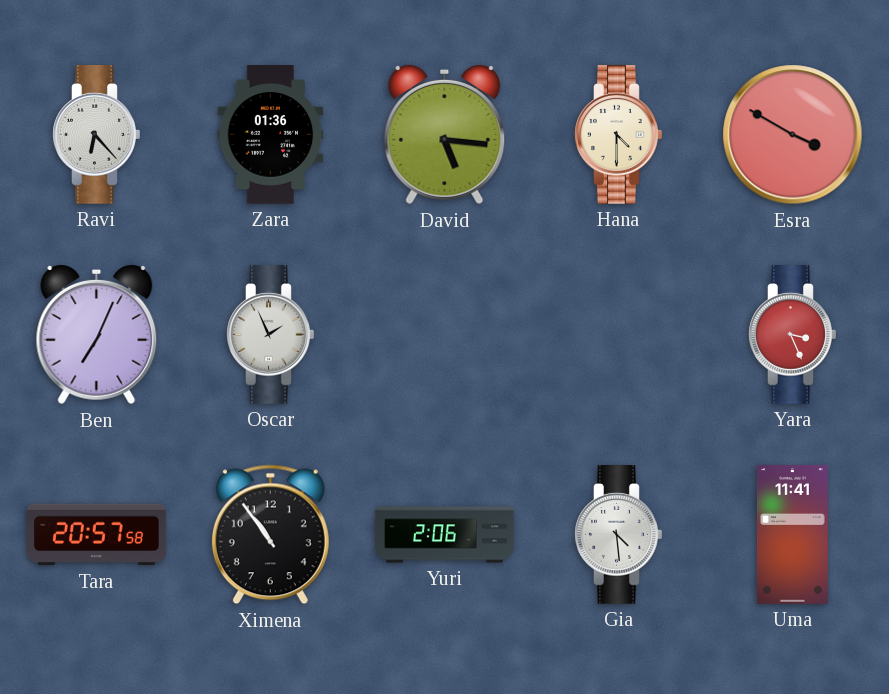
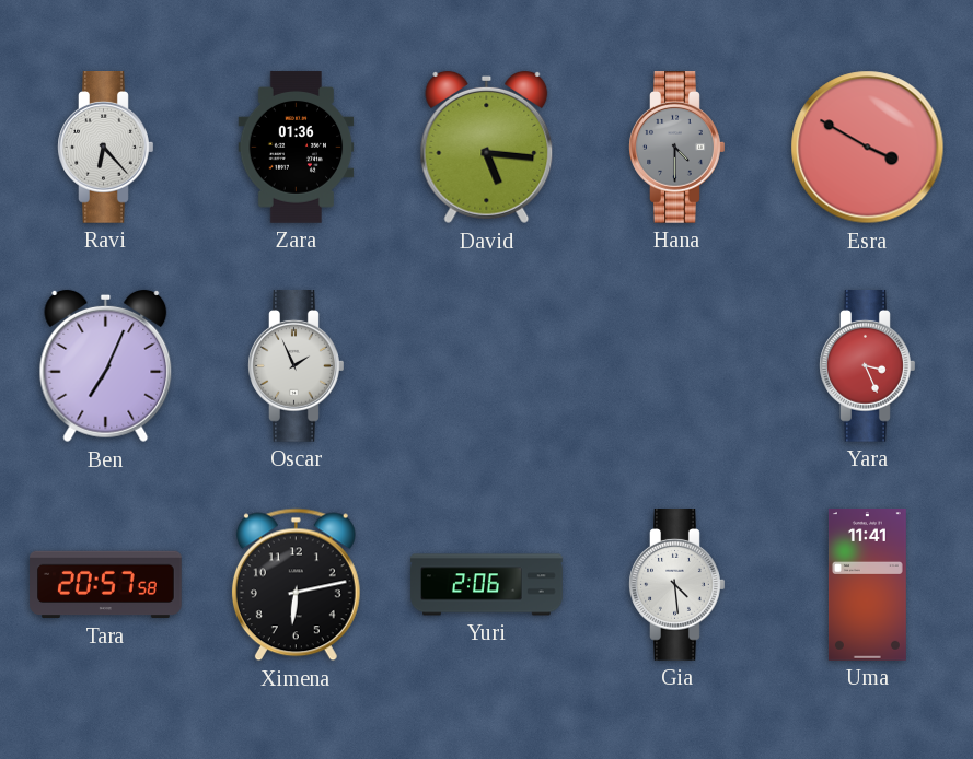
Hana dial: cream -> grey (677, 148)
Ximena: 10:54 -> 6:13 (296, 585)
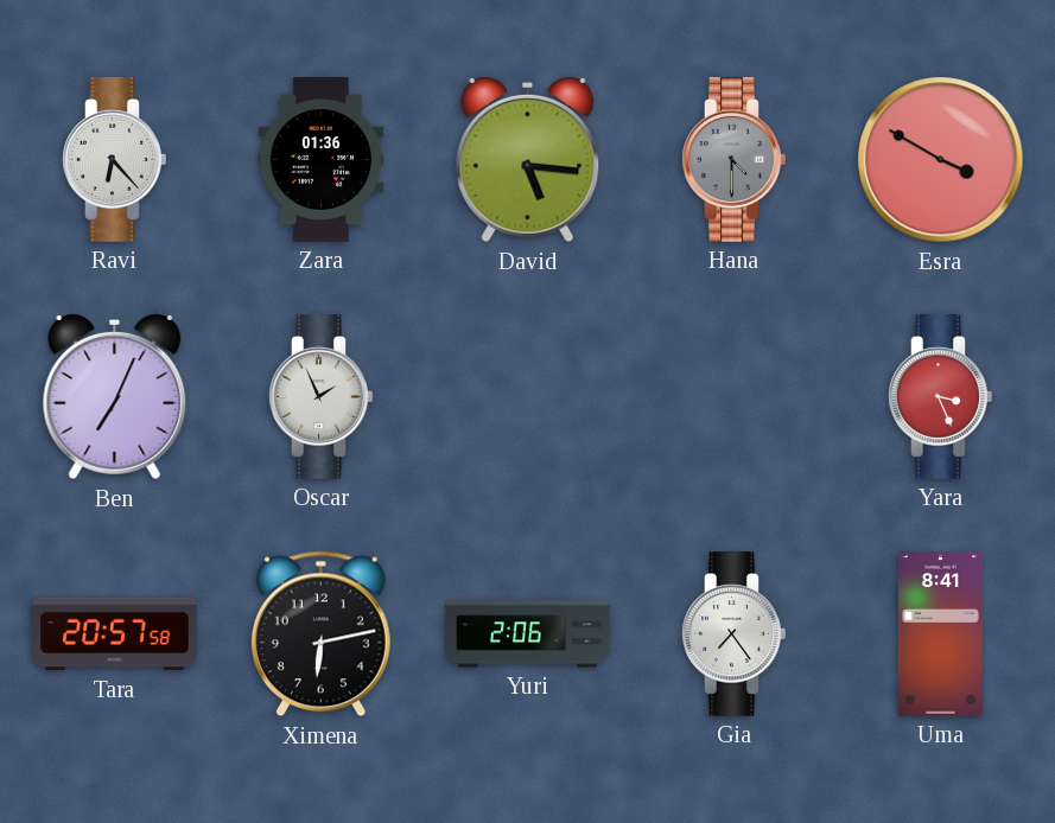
Gia: 4:29 -> 7:24 (735, 634)
Uma: 11:41 -> 8:41 (940, 634)
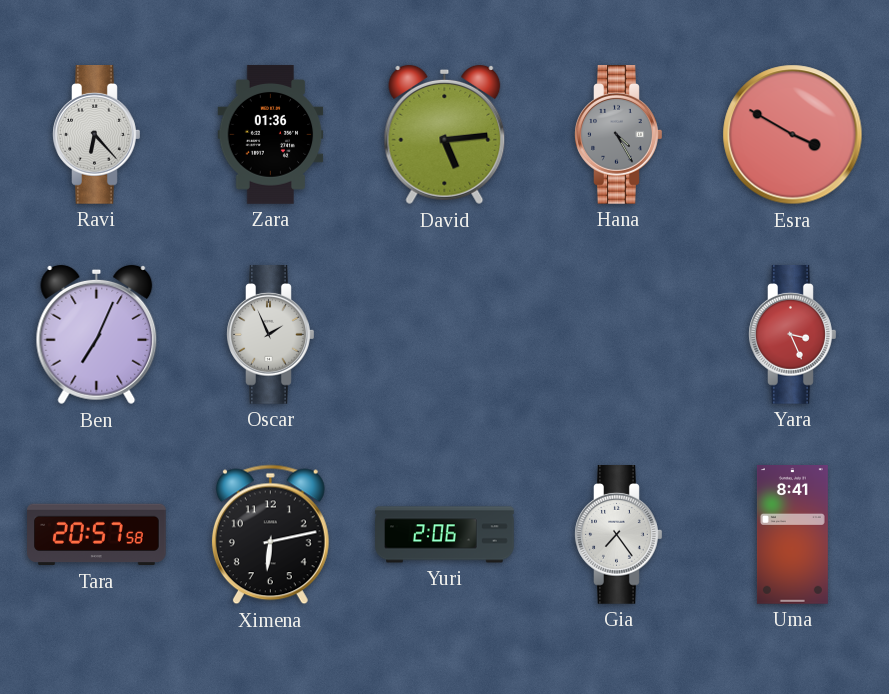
David: 5:16 -> 5:14 (445, 135)
Hana: 4:30 -> 4:25 (619, 135)
